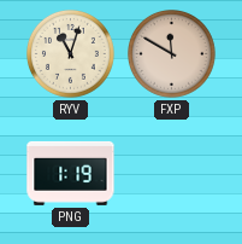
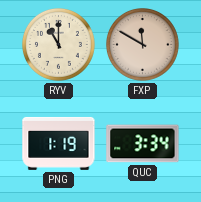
RYV: 11:03 -> 11:00 (59, 45)
QUC: none -> 3:34 (143, 144)
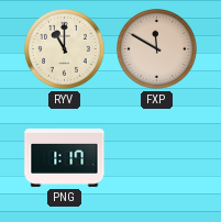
PNG: 1:19 -> 1:17 (65, 157)
QUC: 3:34 -> none (143, 144)
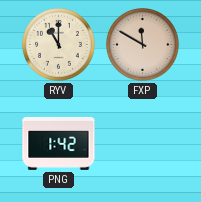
PNG: 1:17 -> 1:42 (59, 143)
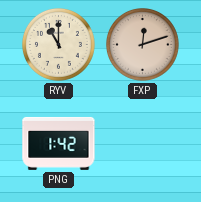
FXP: 11:50 -> 12:12 (143, 45)
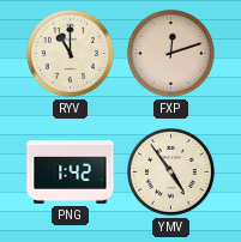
YMV: none -> 4:54 (171, 173)
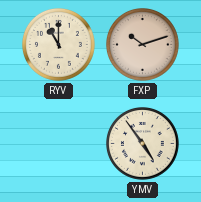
FXP: 12:12 -> 10:12 (143, 45)
PNG: 1:42 -> none (71, 171)
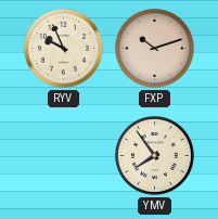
RYV: 11:00 -> 9:56 (64, 49)
YMV: 4:54 -> 7:54 (155, 156)
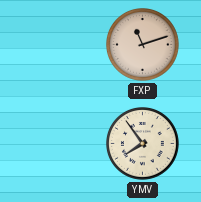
RYV: 9:56 -> none (64, 49)
FXP: 10:12 -> 11:12 (143, 45)
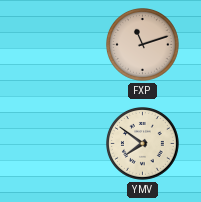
YMV: 7:54 -> 7:51 (143, 144)
